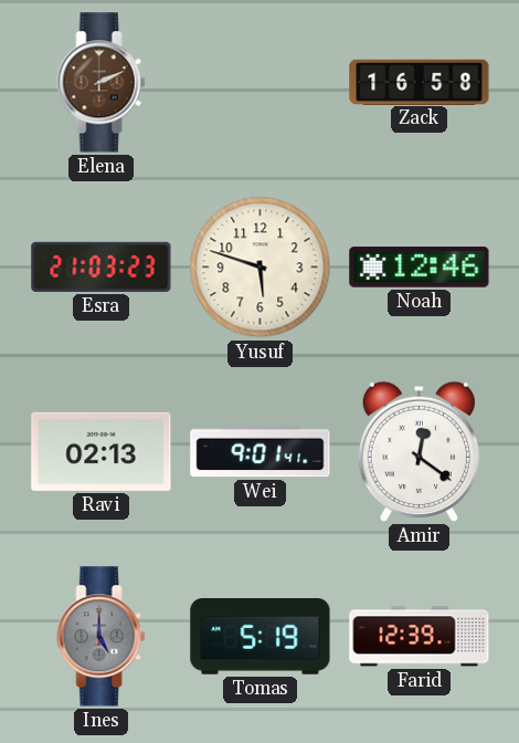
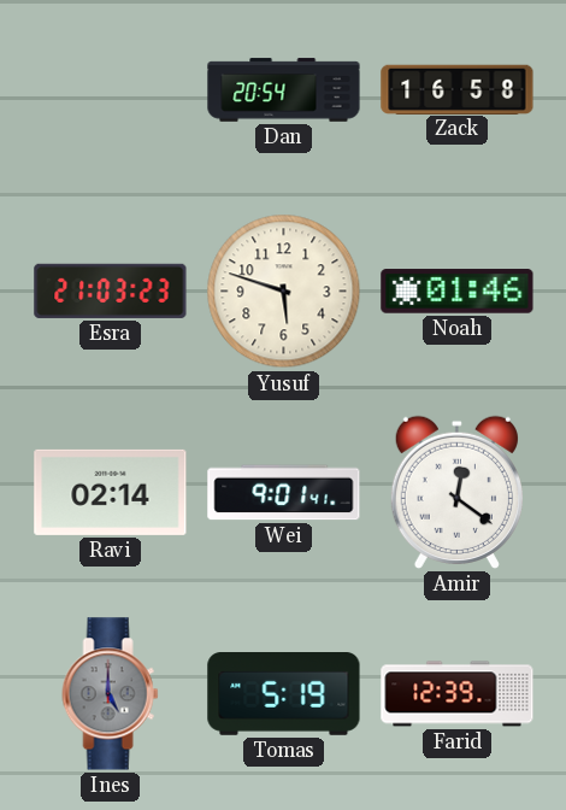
Elena: 2:11 -> none (102, 83)
Dan: none -> 20:54 (284, 90)
Noah: 12:46 -> 01:46 (458, 292)
Ravi: 02:13 -> 02:14 (111, 492)
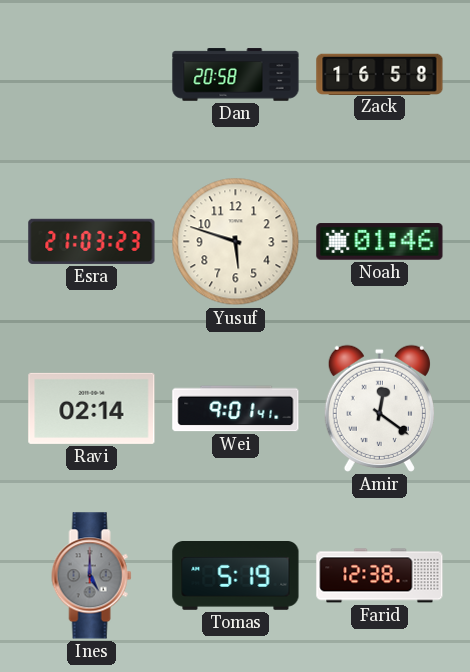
Dan: 20:54 -> 20:58 (236, 75)
Farid: 12:39 -> 12:38 (380, 576)
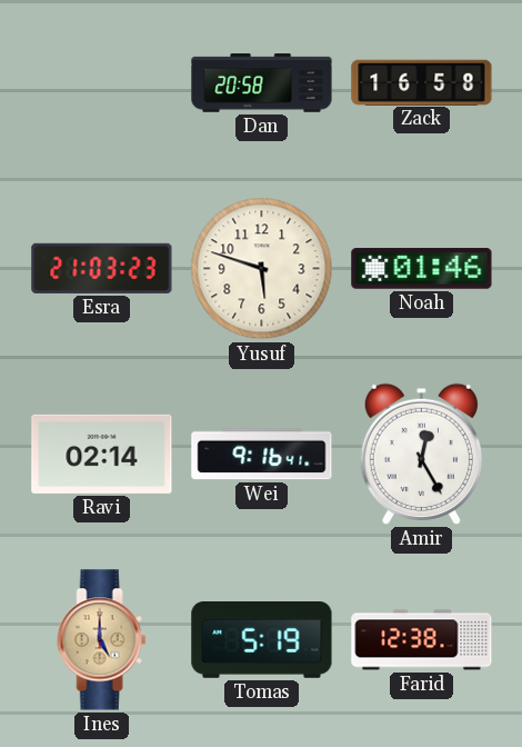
Wei: 9:01 -> 9:16 (262, 455)
Amir: 12:21 -> 12:25 (421, 454)
Ines dial: grey -> champagne (102, 640)
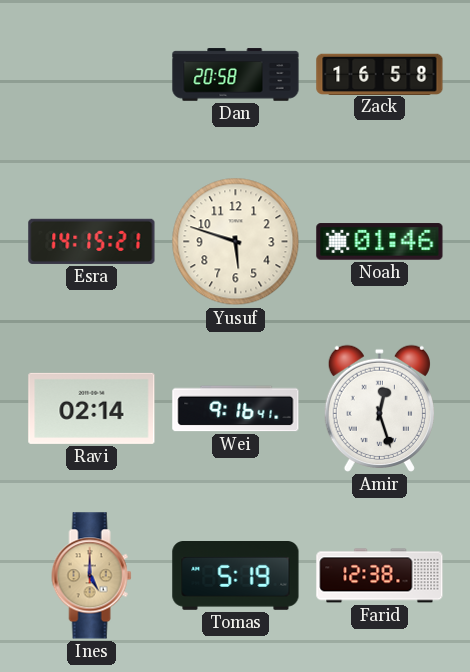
Esra: 21:03 -> 14:15 (92, 241)
Amir: 12:25 -> 12:27 (379, 408)
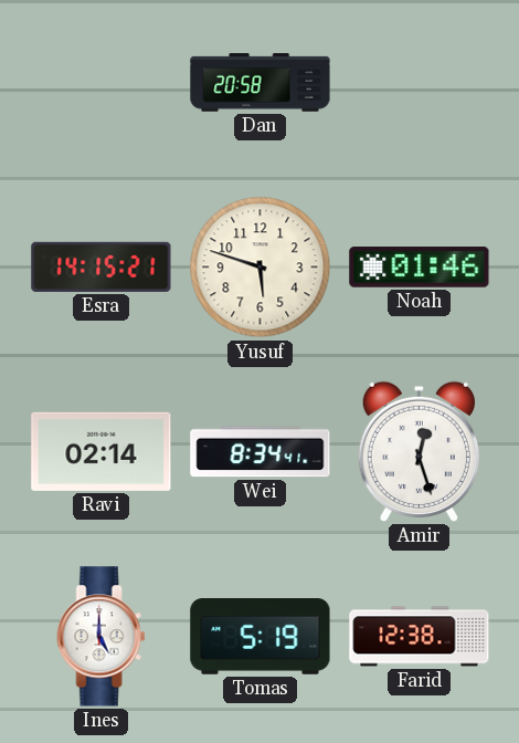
Zack: 16:58 -> none (380, 74)
Wei: 9:16 -> 8:34 (261, 452)
Ines dial: champagne -> white (102, 637)
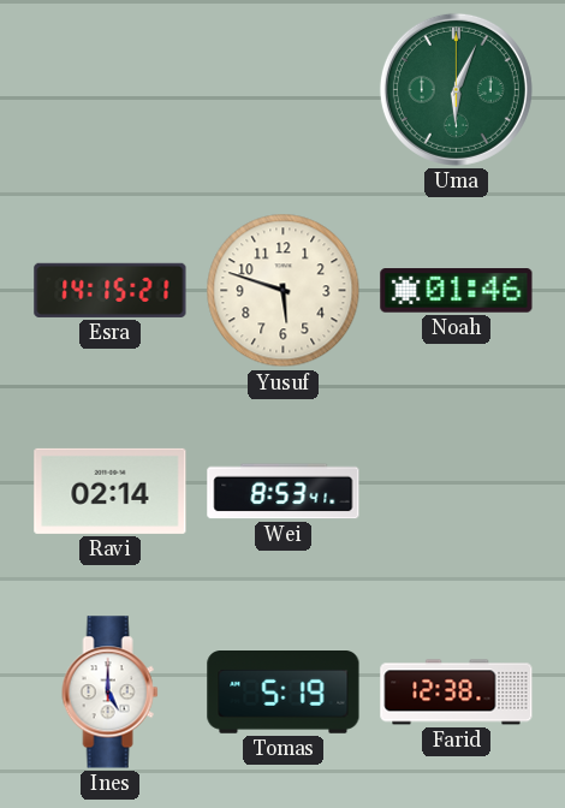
Dan: 20:58 -> none (261, 83)
Uma: none -> 6:04 (456, 89)
Wei: 8:34 -> 8:53 (284, 492)
Amir: 12:27 -> none (419, 451)
